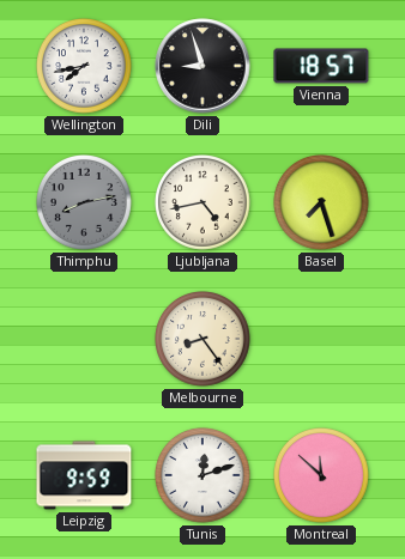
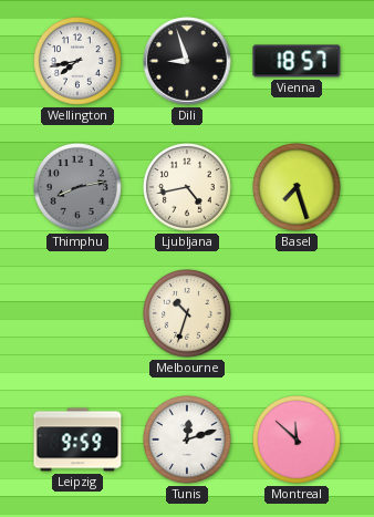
Melbourne: 8:24 -> 10:33 (188, 314)
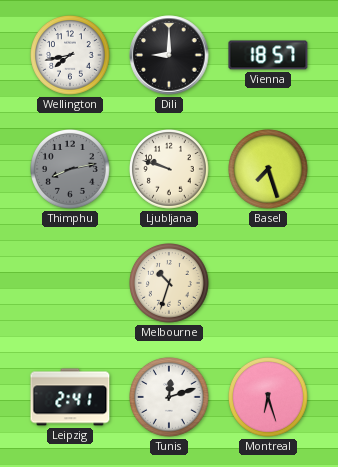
Dili: 8:57 -> 9:00 (169, 55)
Ljubljana: 4:43 -> 9:48 (170, 170)
Leipzig: 9:59 -> 2:41 (70, 397)
Montreal: 11:52 -> 6:27 (269, 398)
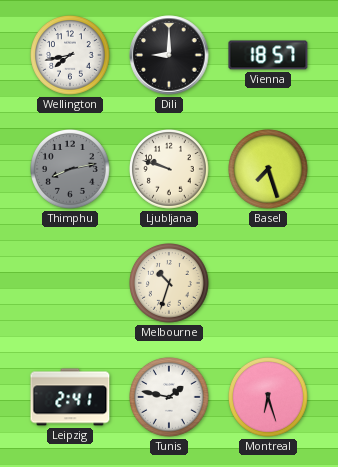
Tunis: 12:12 -> 1:47 (170, 398)
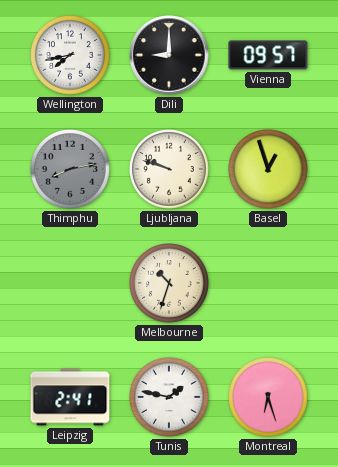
Vienna: 18:57 -> 09:57 (268, 55)
Basel: 7:27 -> 12:57 (269, 170)
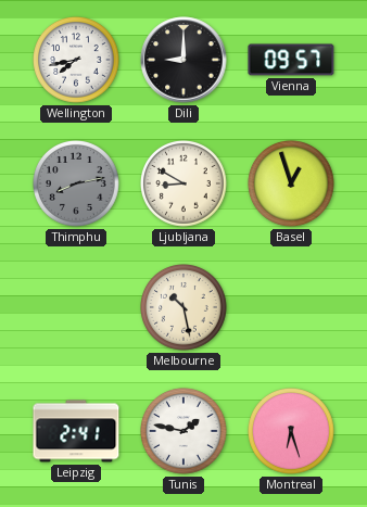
Ljubljana: 9:48 -> 8:50 (185, 185)
Melbourne: 10:33 -> 10:28 (185, 308)
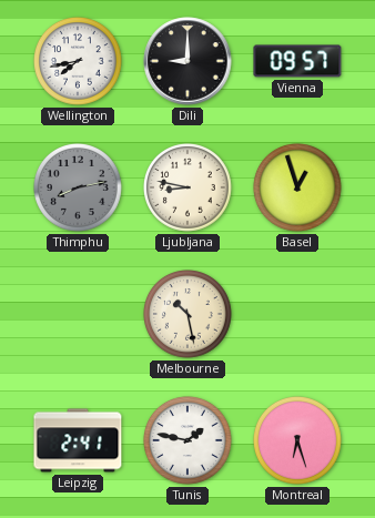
Ljubljana: 8:50 -> 8:47 (189, 189)
